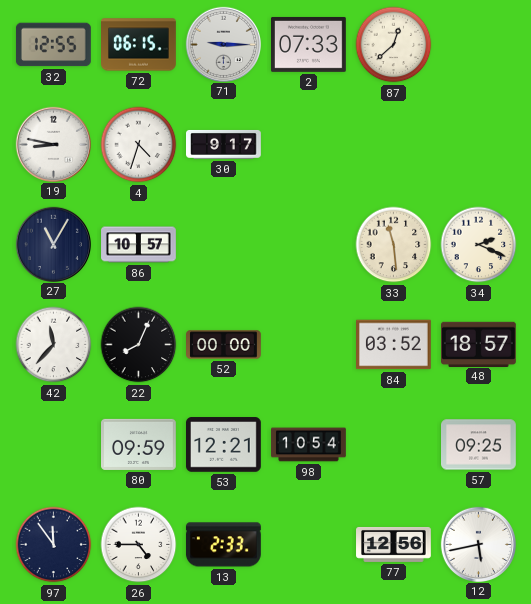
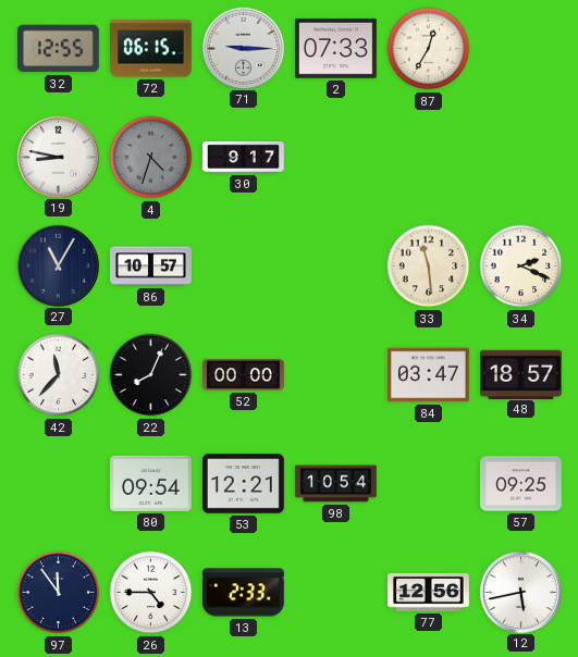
87: 12:38 -> 12:35 (429, 49)
4 dial: white -> grey (151, 158)
84: 03:52 -> 03:47 (429, 375)
80: 09:59 -> 09:54 (151, 483)
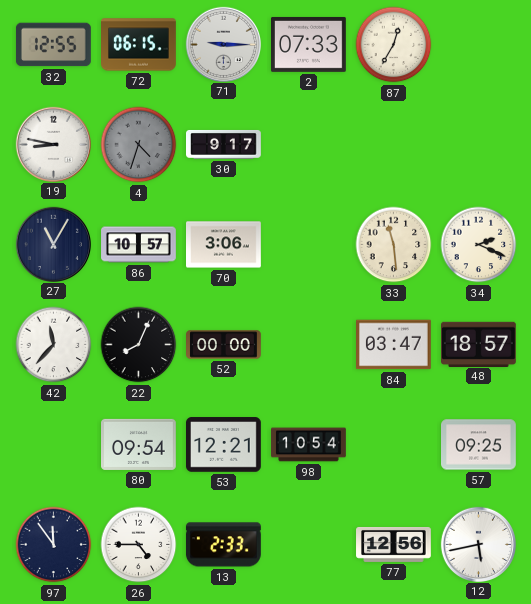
70: none -> 3:06 (224, 245)
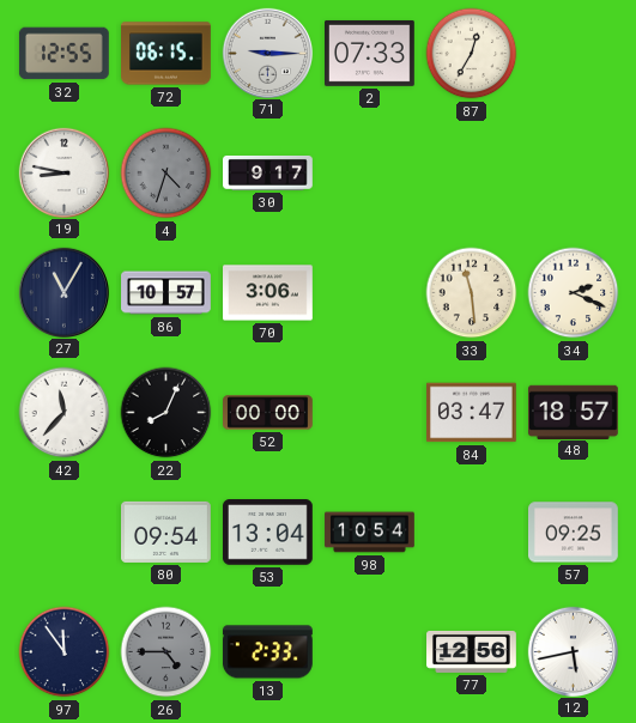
53: 12:21 -> 13:04 (268, 533)
26 dial: white -> grey (166, 652)
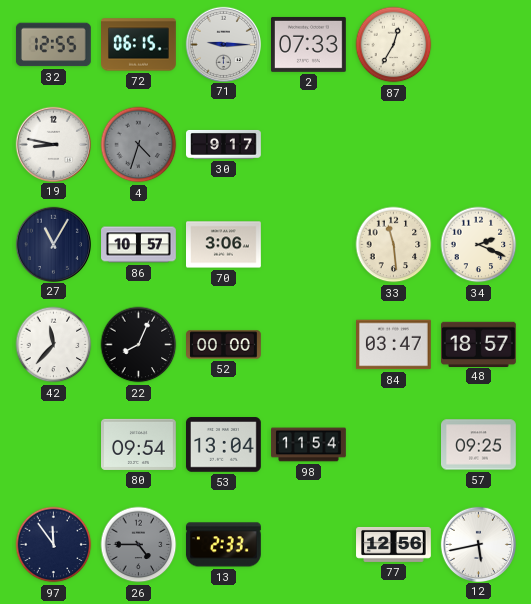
98: 10:54 -> 11:54 (309, 445)
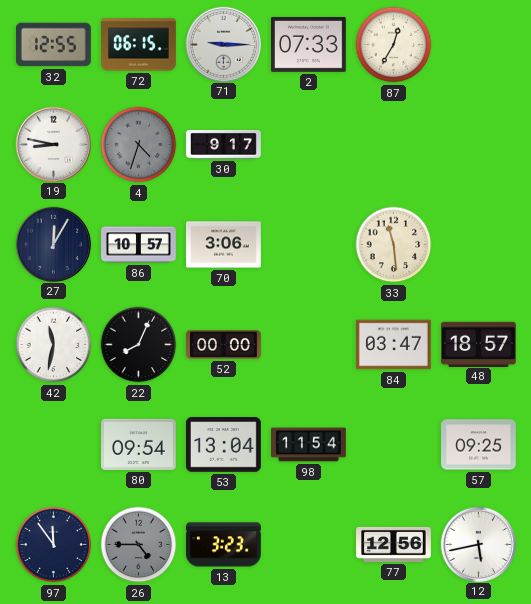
27: 11:05 -> 12:05 (53, 244)
34: 2:19 -> none (479, 245)
42: 11:37 -> 11:32 (54, 345)
13: 2:33 -> 3:23 (224, 545)
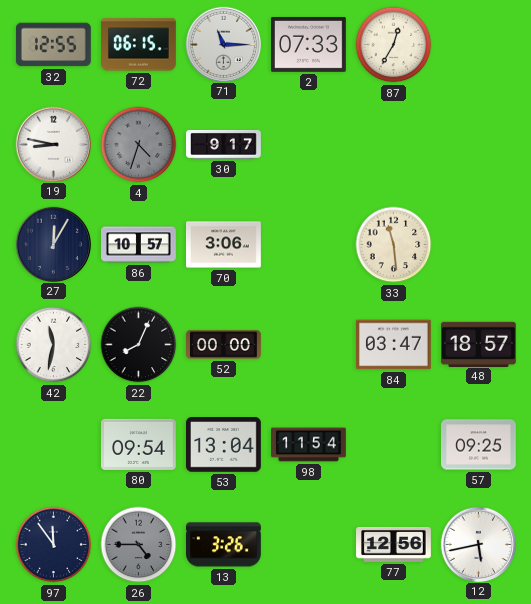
71: 9:15 -> 11:15 (223, 44)
13: 3:23 -> 3:26 (224, 545)
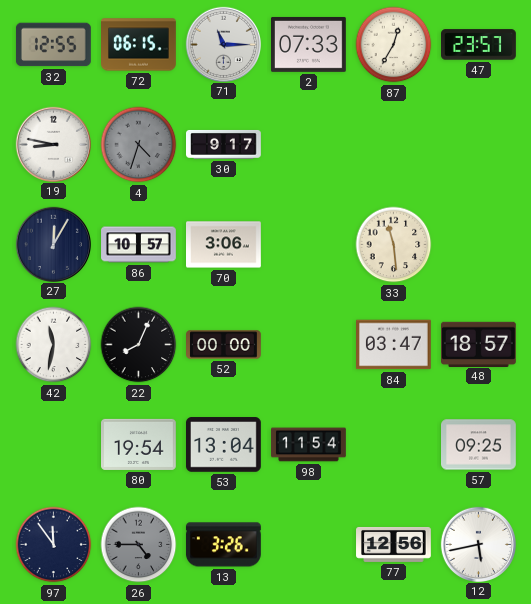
47: none -> 23:57 (479, 45)
80: 09:54 -> 19:54 (139, 444)
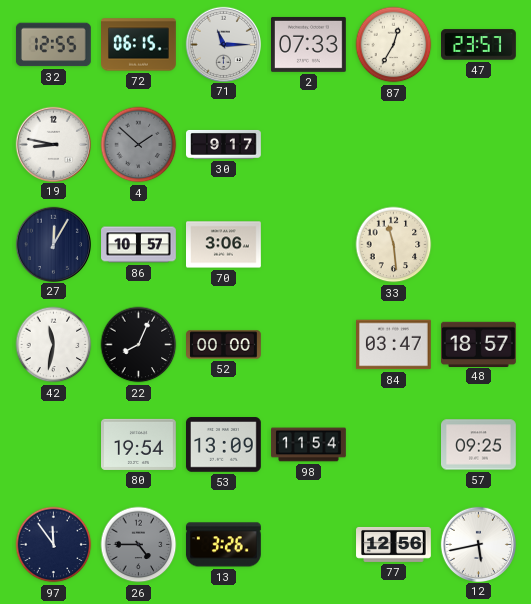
4: 4:33 -> 1:52 (139, 145)
53: 13:04 -> 13:09 (224, 445)
